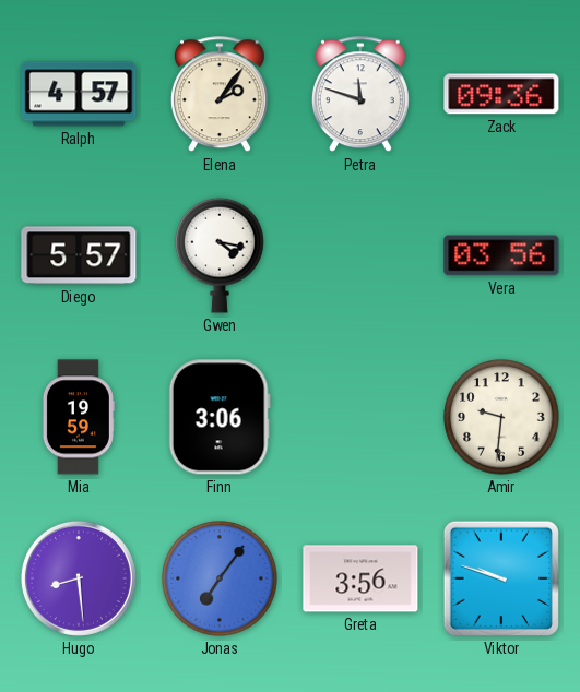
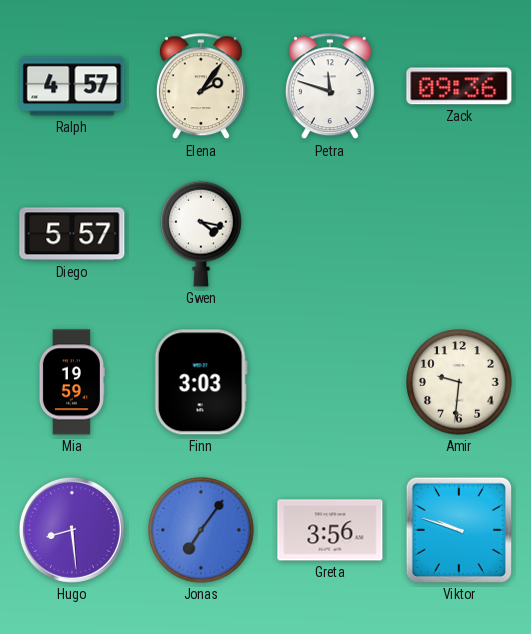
Vera: 03:56 -> none (501, 255)
Finn: 3:06 -> 3:03 (201, 382)
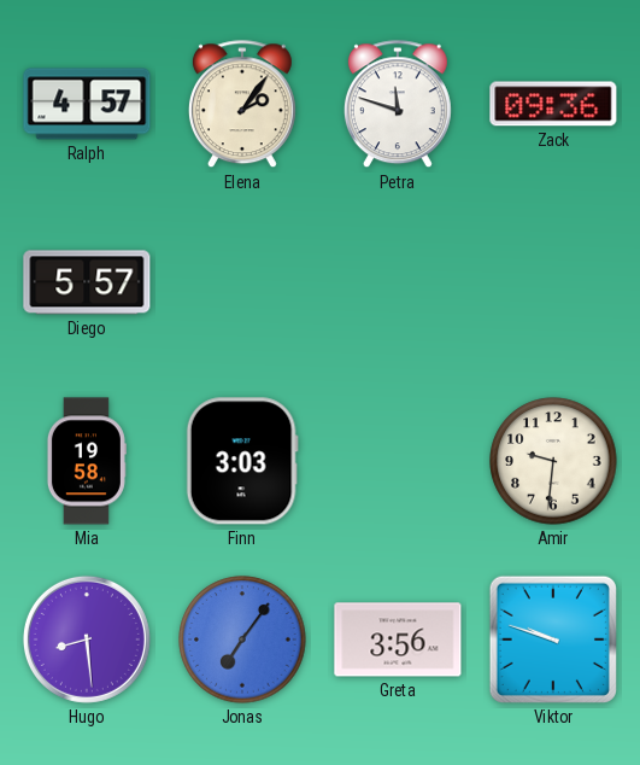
Gwen: 4:17 -> none (201, 234)
Mia: 19:59 -> 19:58 (86, 461)
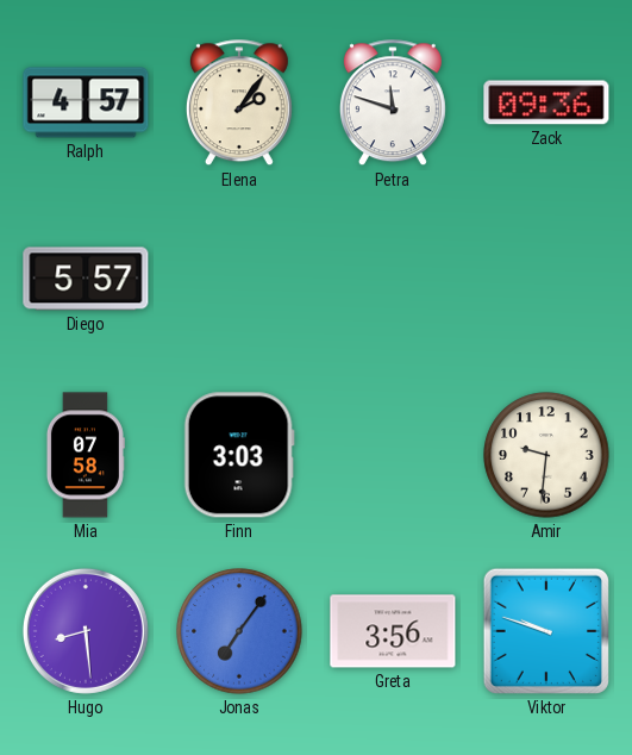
Mia: 19:58 -> 07:58 (85, 455)
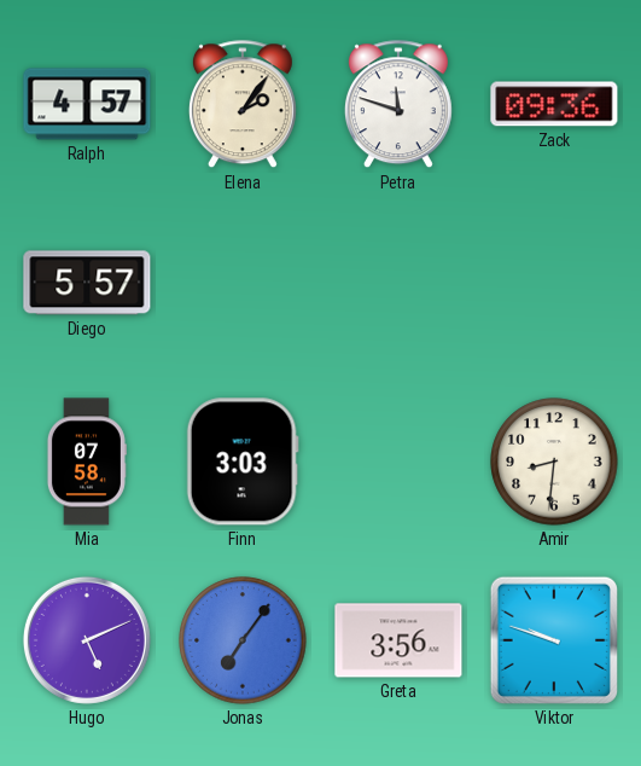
Amir: 9:31 -> 8:31 (554, 462)
Hugo: 8:29 -> 5:11 (87, 640)
